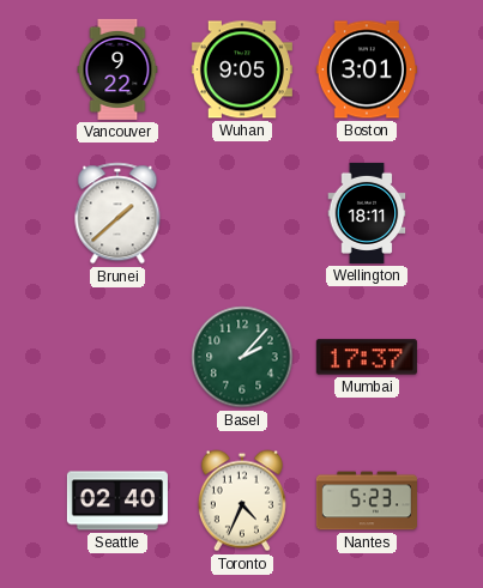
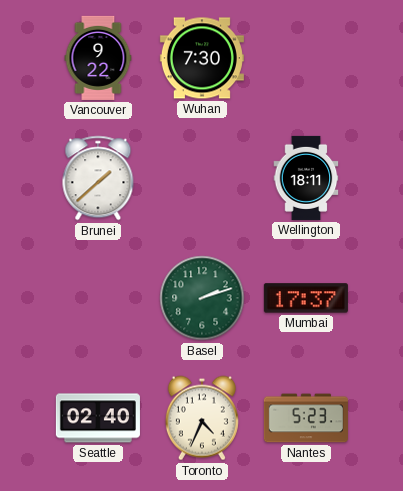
Wuhan: 9:05 -> 7:30 (202, 58)
Boston: 3:01 -> none (367, 69)
Basel: 2:07 -> 2:12 (202, 298)
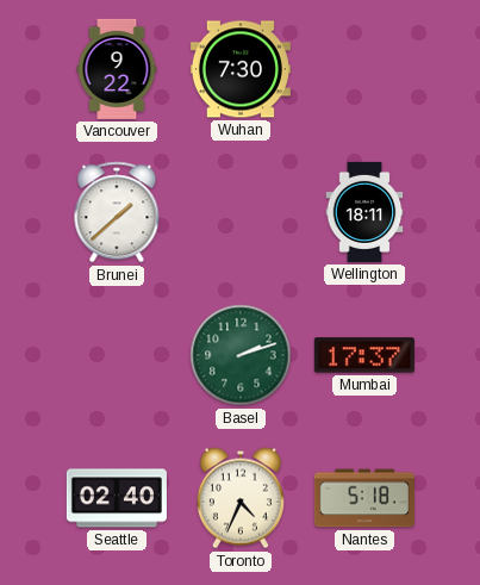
Nantes: 5:23 -> 5:18 (364, 498)
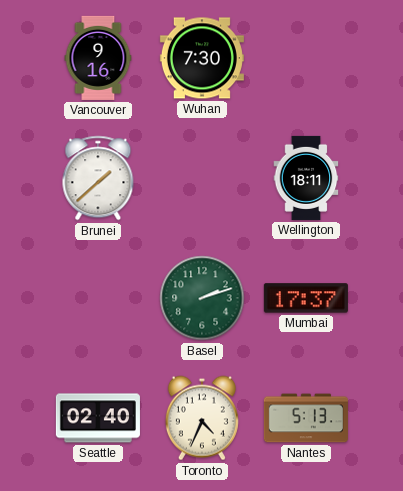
Vancouver: 9:22 -> 9:16 (98, 58)
Nantes: 5:18 -> 5:13 (306, 418)
